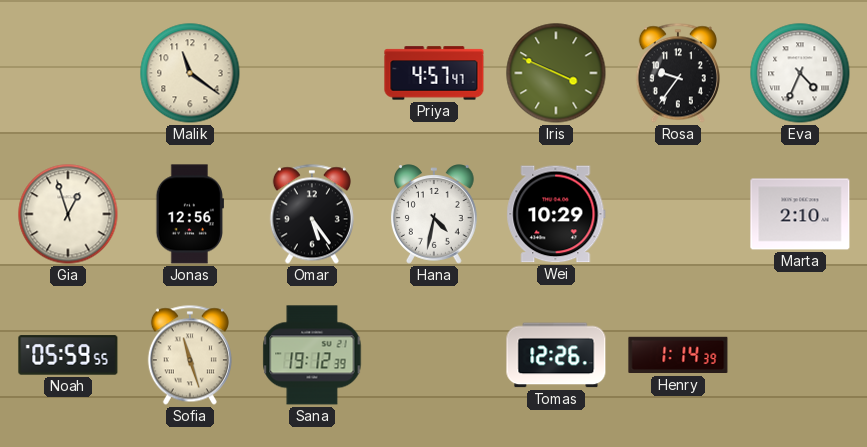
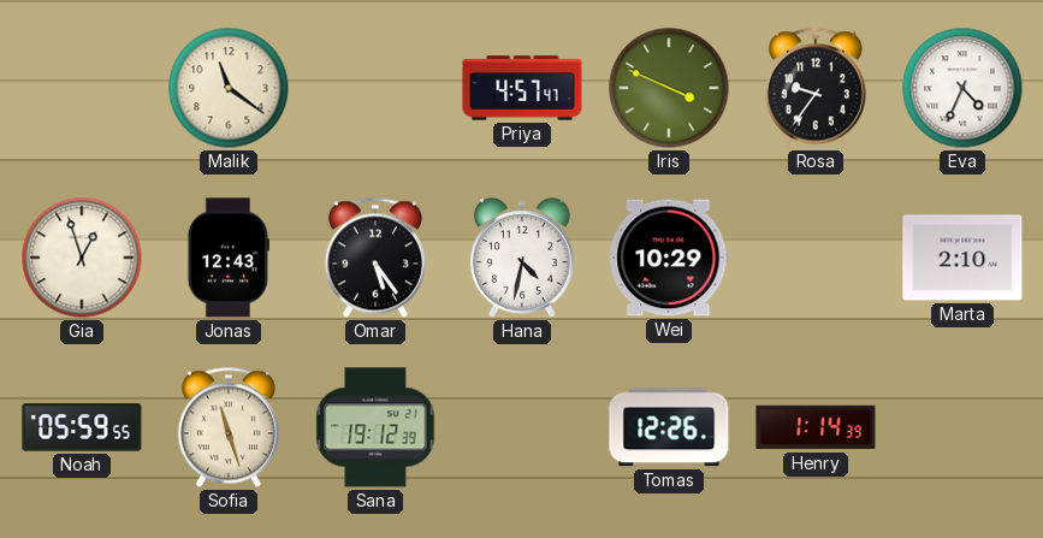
Jonas: 12:56 -> 12:43 (229, 258)
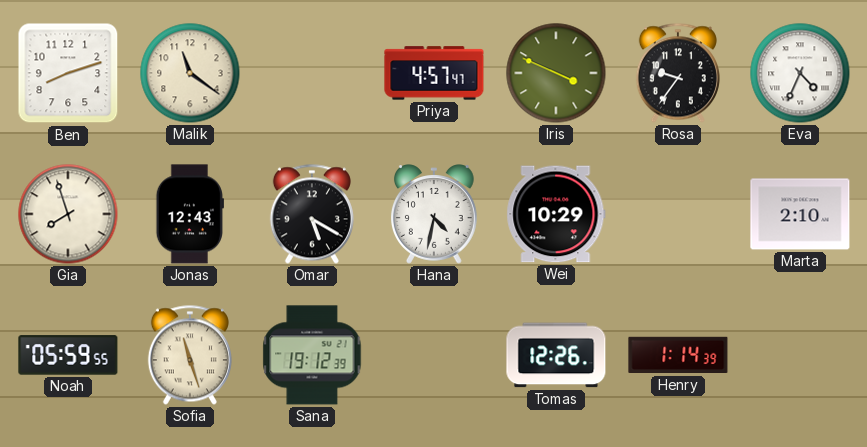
Ben: none -> 8:12 (68, 73)
Gia: 12:57 -> 7:57 (68, 214)
Omar: 5:24 -> 5:20 (312, 214)
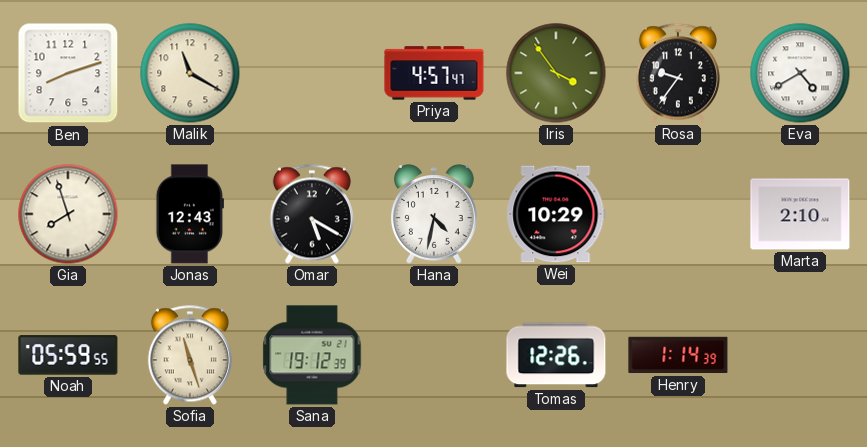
Malik: 11:21 -> 11:20 (190, 73)
Iris: 3:49 -> 3:54 (556, 73)
Eva: 4:34 -> 4:40 (800, 73)
